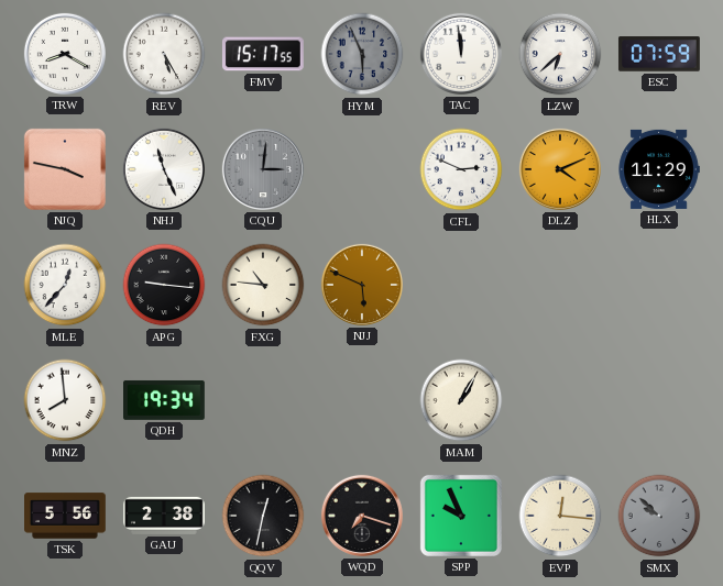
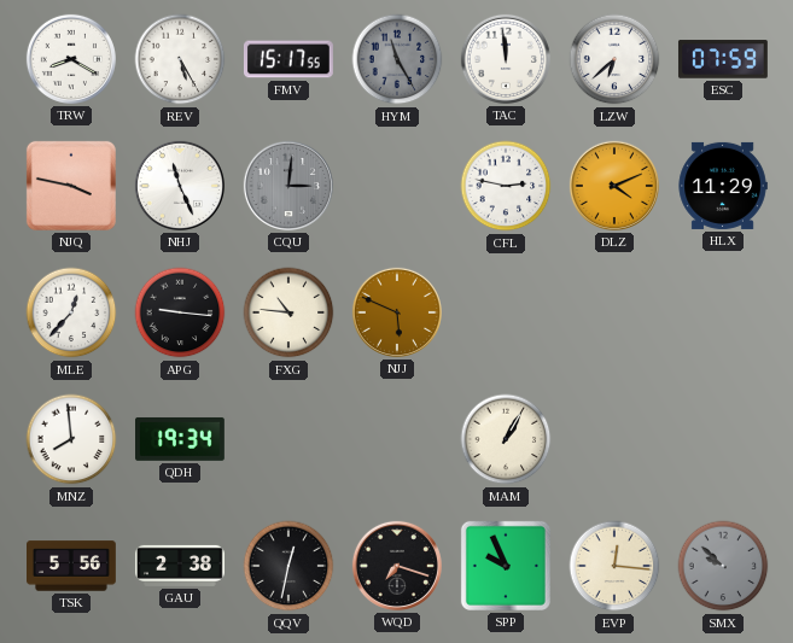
HYM: 5:56 -> 11:25 (397, 59)
CFL: 2:49 -> 2:47 (506, 186)
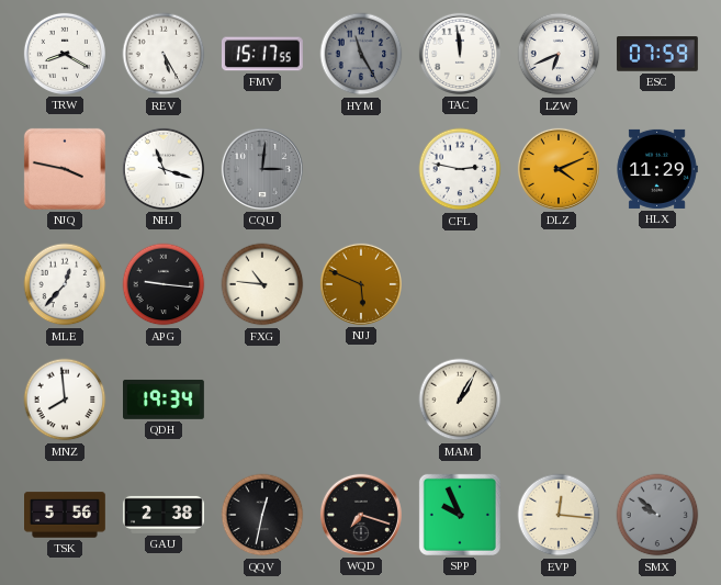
LZW: 6:38 -> 6:41 (559, 54)
NHJ: 11:26 -> 11:18 (164, 169)
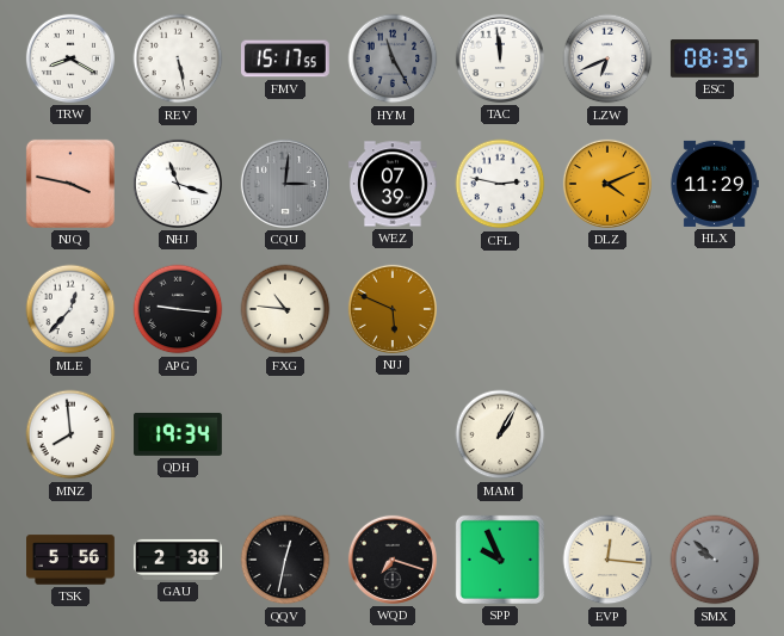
REV: 5:25 -> 5:28 (178, 58)
ESC: 07:59 -> 08:35 (715, 58)
WEZ: none -> 07:39 (394, 184)
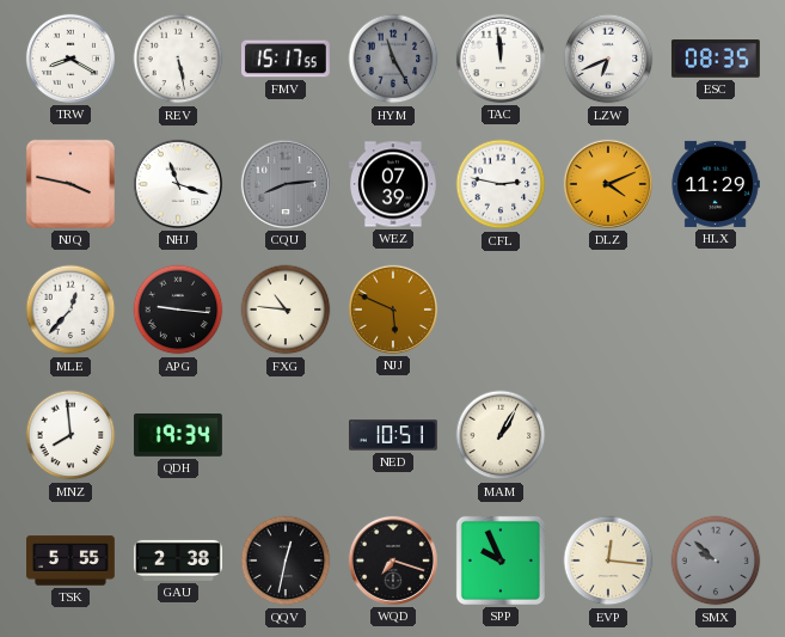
CQU: 3:01 -> 8:14 (286, 184)
NED: none -> 10:51 (394, 435)
TSK: 5:56 -> 5:55 (72, 561)
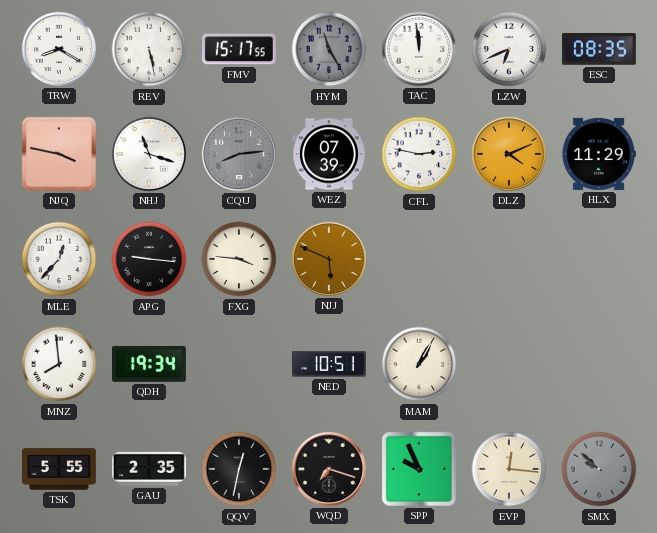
FXG: 10:46 -> 3:46 (239, 259)
GAU: 2:38 -> 2:35 (149, 469)
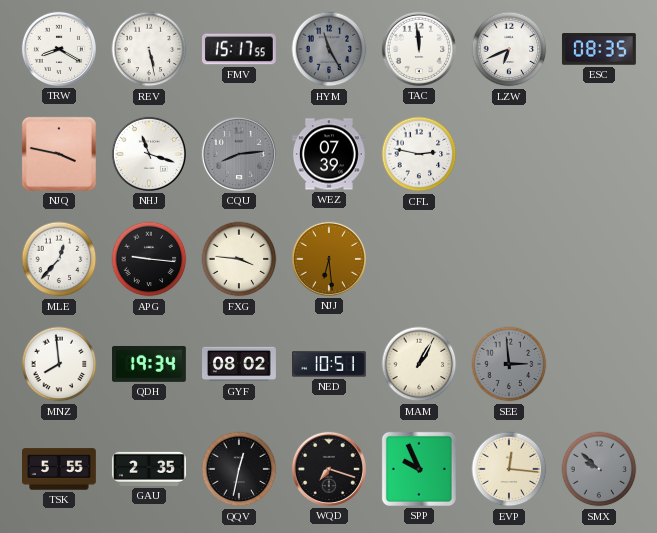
DLZ: 4:11 -> none (509, 154)
HLX: 11:29 -> none (599, 154)
NJJ: 5:49 -> 6:29 (329, 259)
GYF: none -> 08:02 (240, 364)
SEE: none -> 2:59 (509, 364)
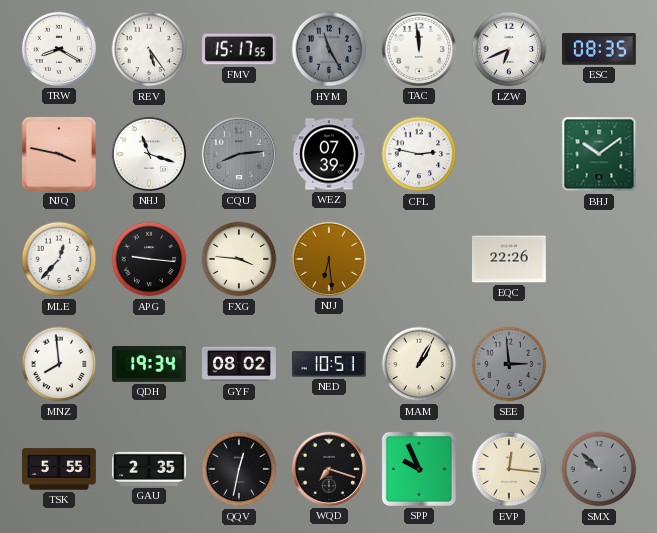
REV: 5:28 -> 5:24 (149, 49)
BHJ: none -> 10:09 (599, 154)
EQC: none -> 22:26 (509, 259)
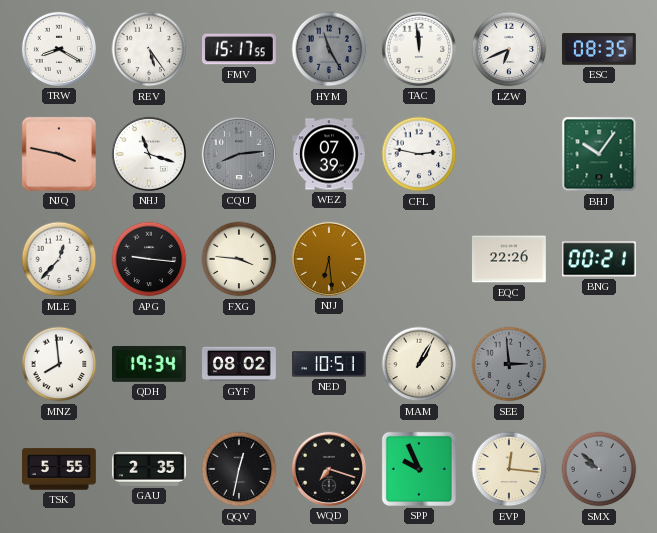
BHJ: 10:09 -> 10:06 (599, 154)
BNG: none -> 00:21 (599, 259)
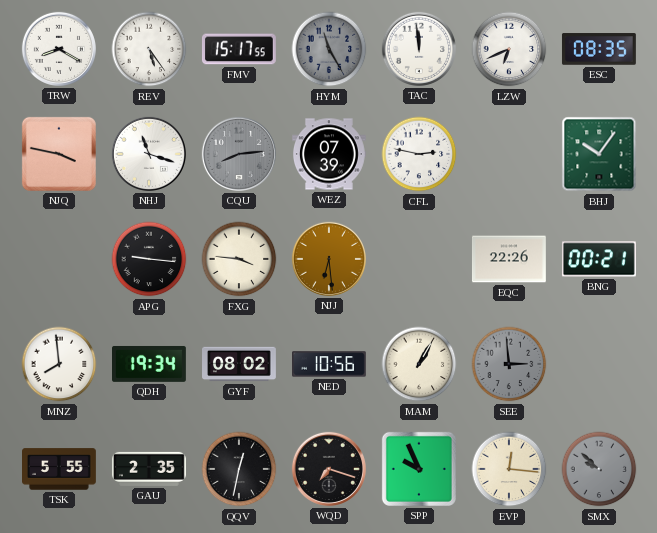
MLE: 12:37 -> none (59, 259)
NED: 10:51 -> 10:56 (330, 364)
